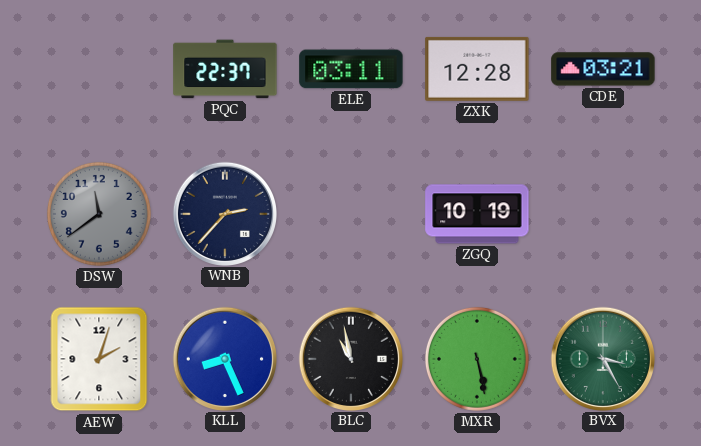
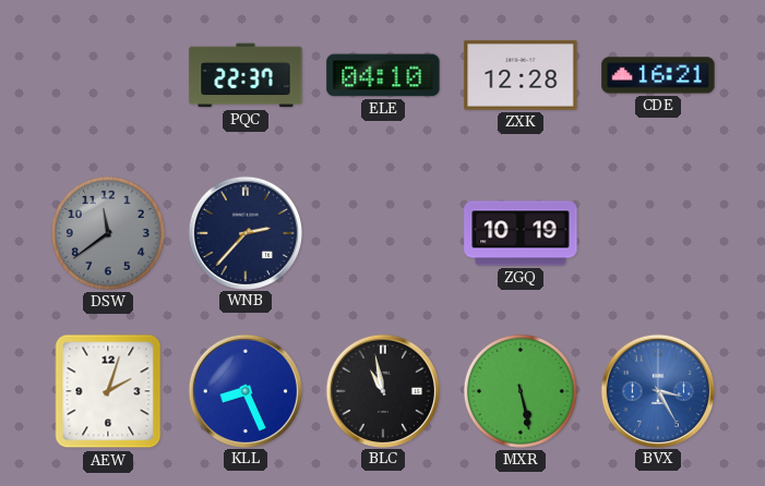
ELE: 03:11 -> 04:10 (383, 75)
CDE: 03:21 -> 16:21 (658, 75)
BVX dial: green -> blue (657, 390)
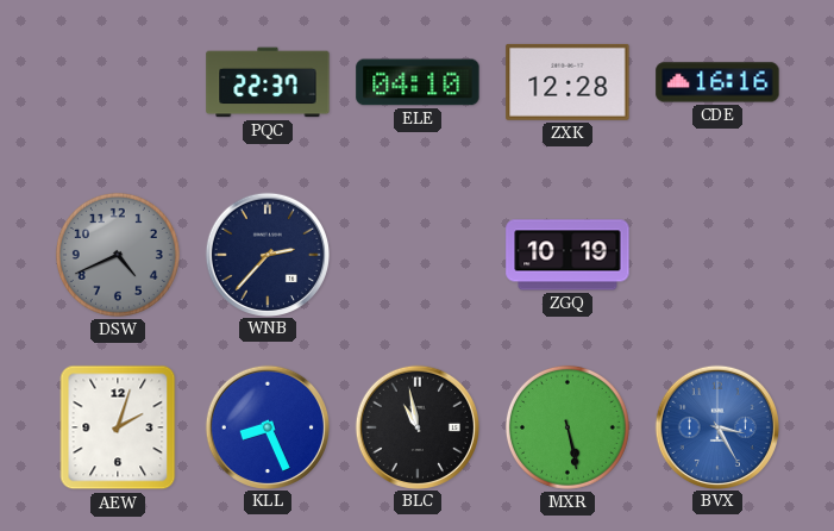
CDE: 16:21 -> 16:16 (717, 82)
DSW: 11:39 -> 4:41 (118, 255)
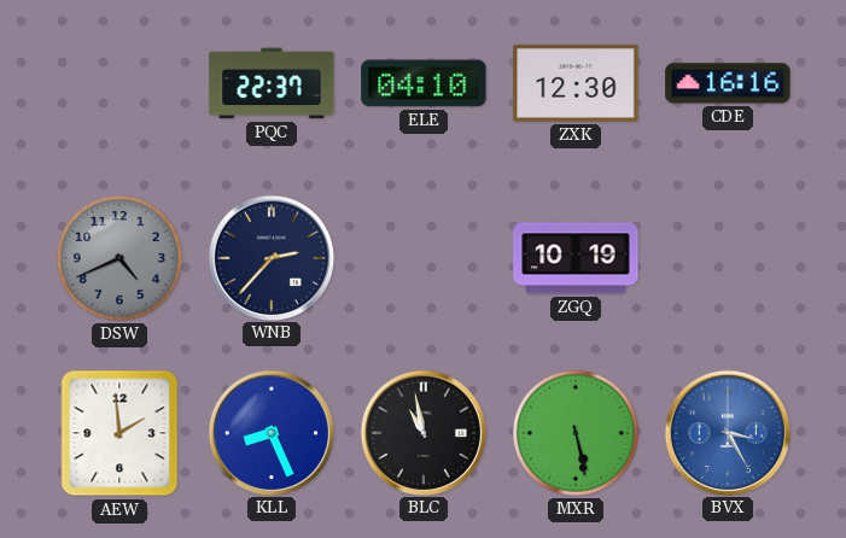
ZXK: 12:28 -> 12:30 (576, 83)
AEW: 2:03 -> 1:59 (119, 433)
